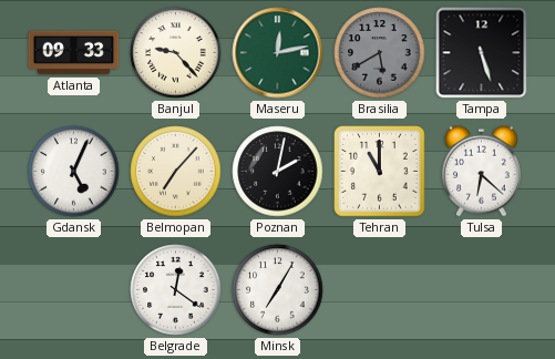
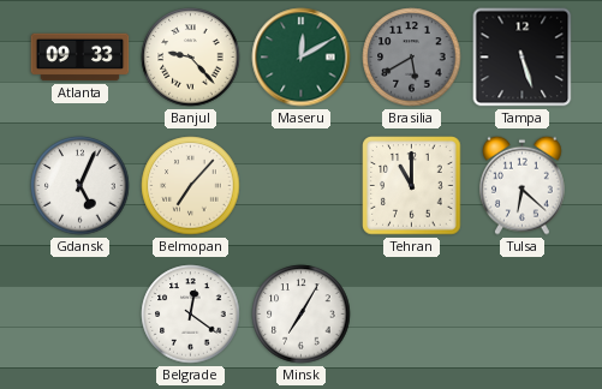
Maseru: 12:13 -> 12:10 (302, 58)
Poznan: 2:02 -> none (278, 172)
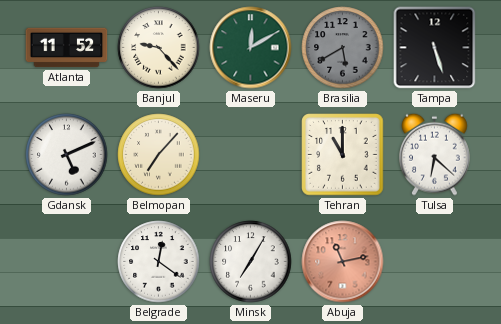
Atlanta: 09:33 -> 11:52 (67, 48)
Gdansk: 5:04 -> 5:11 (67, 155)
Abuja: none -> 11:13 (343, 262)
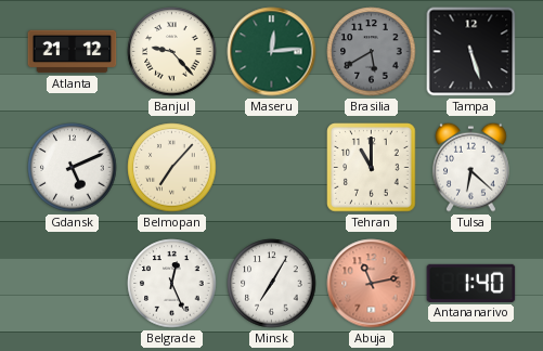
Atlanta: 11:52 -> 21:12 (73, 52)
Maseru: 12:10 -> 12:14 (272, 52)
Belgrade: 12:21 -> 12:26 (172, 284)
Antananarivo: none -> 1:40 (471, 283)
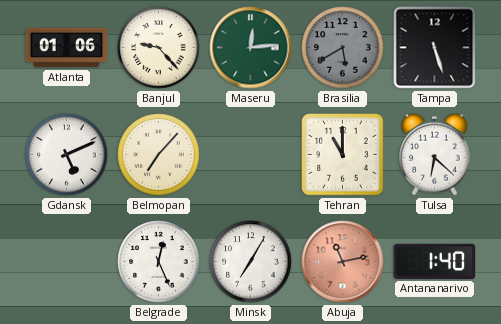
Atlanta: 21:12 -> 01:06 (67, 48)
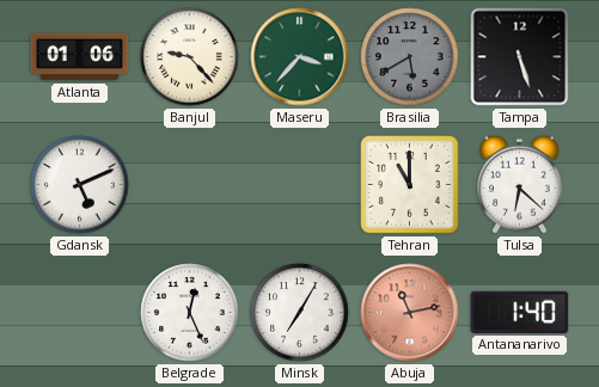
Maseru: 12:14 -> 3:37 (300, 57)
Belmopan: 7:07 -> none (159, 155)
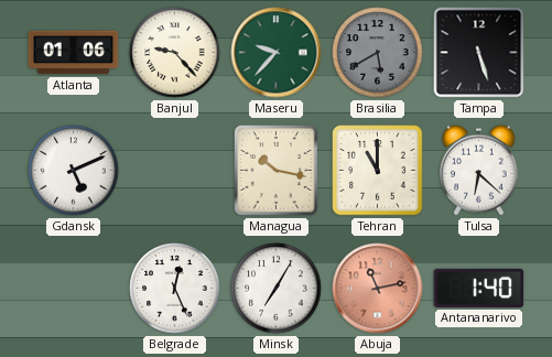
Maseru: 3:37 -> 9:37 (277, 53)
Managua: none -> 10:17 (277, 171)
